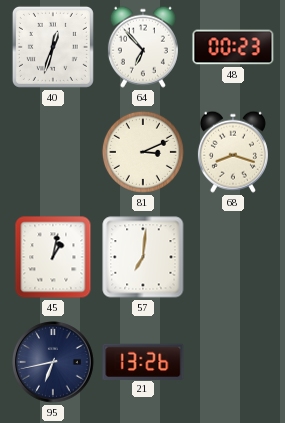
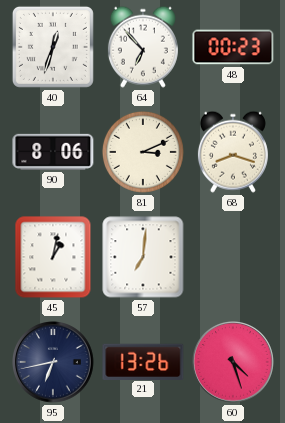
90: none -> 8:06 (53, 152)
60: none -> 4:27 (234, 363)
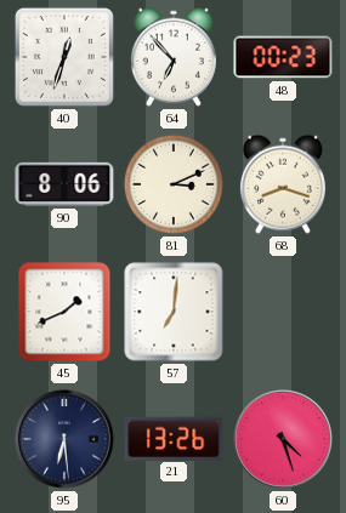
45: 1:02 -> 1:41 (64, 312)
95: 6:43 -> 6:29 (66, 440)
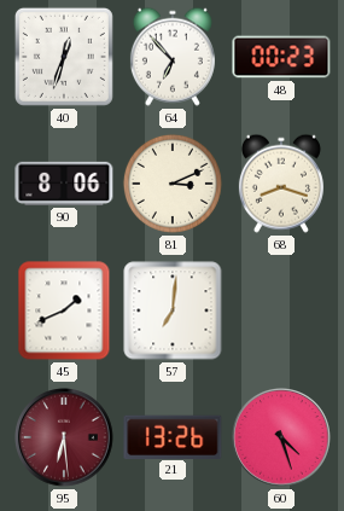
95 dial: navy -> burgundy (65, 439)
